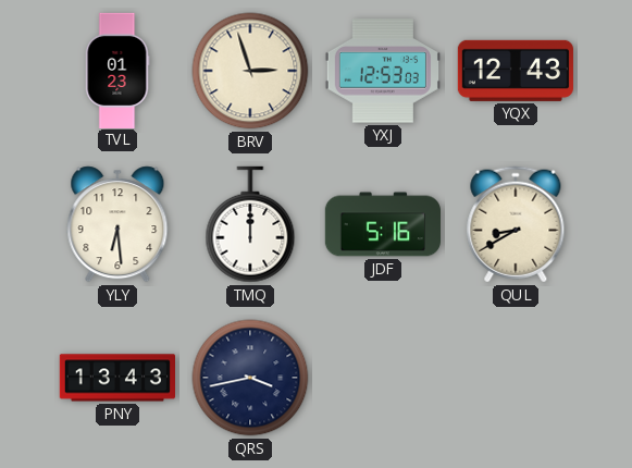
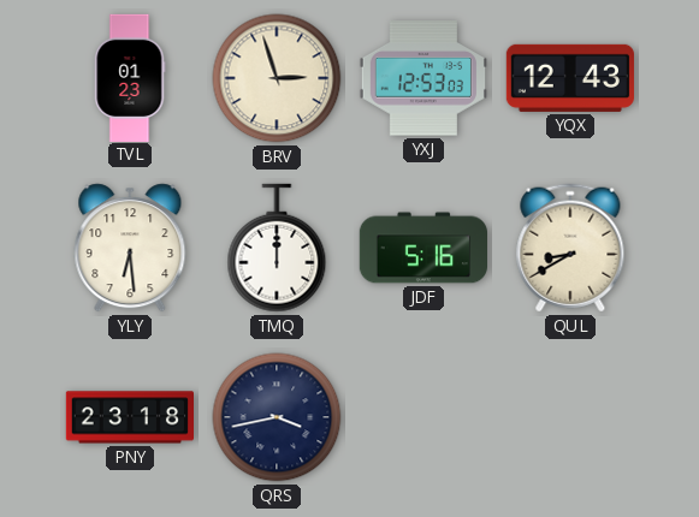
PNY: 13:43 -> 23:18 (129, 417)
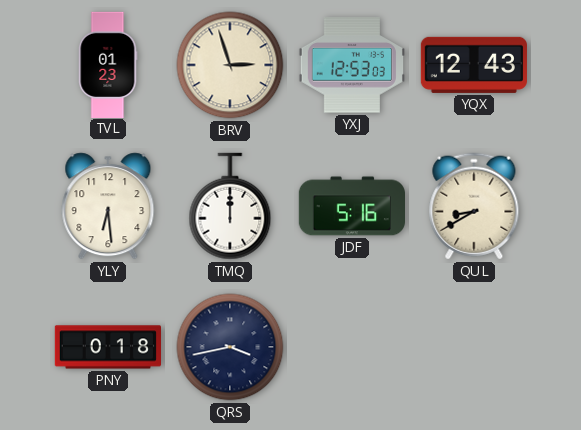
PNY: 23:18 -> 0:18 (107, 347)
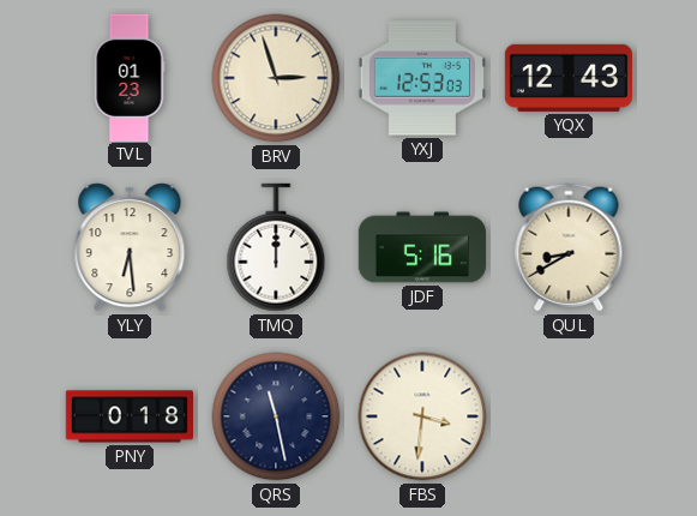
QRS: 3:43 -> 11:28 (276, 416)
FBS: none -> 3:31 (422, 416)
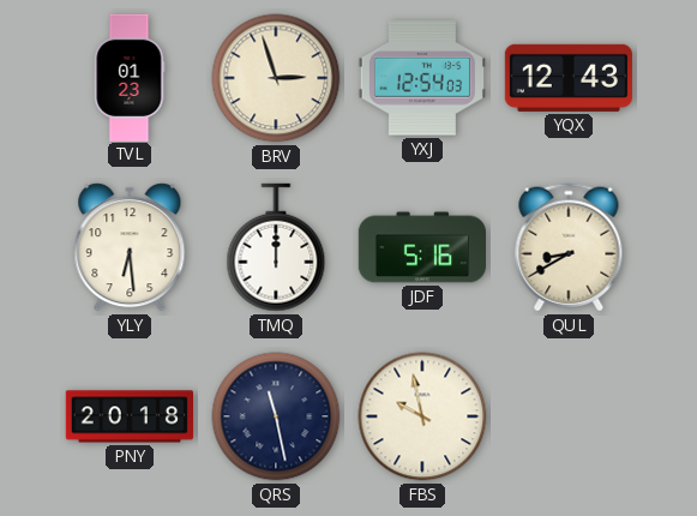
YXJ: 12:53 -> 12:54 (422, 78)
PNY: 0:18 -> 20:18 (128, 416)
FBS: 3:31 -> 9:58 (422, 416)
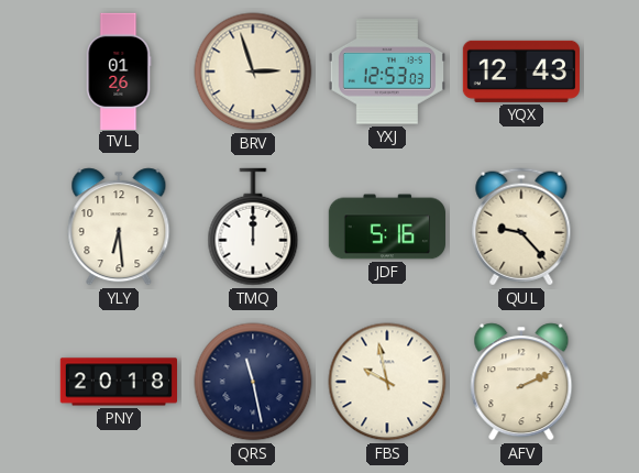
TVL: 01:23 -> 01:26 (119, 70)
YXJ: 12:54 -> 12:53 (387, 71)
QUL: 8:40 -> 9:23 (521, 227)
AFV: none -> 2:11 (521, 382)
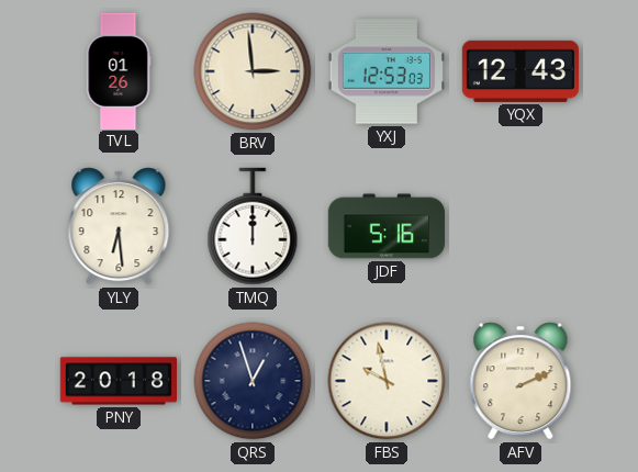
BRV: 2:57 -> 2:59 (253, 71)
QUL: 9:23 -> none (521, 227)
QRS: 11:28 -> 12:57 (253, 381)
